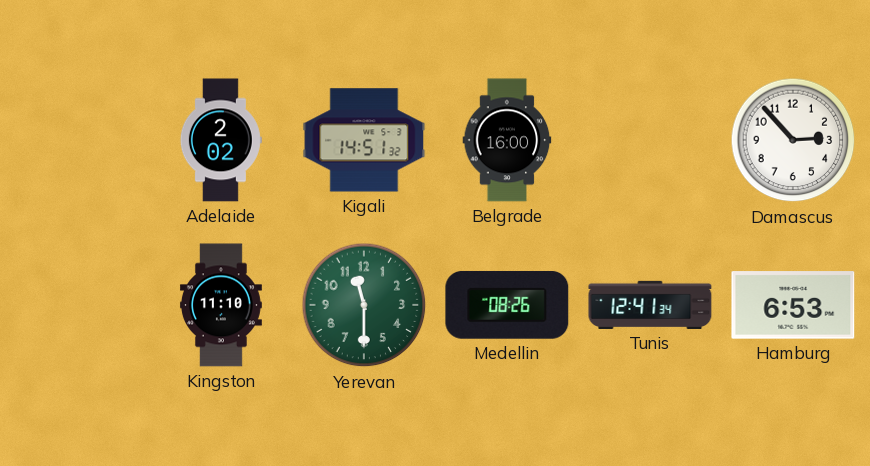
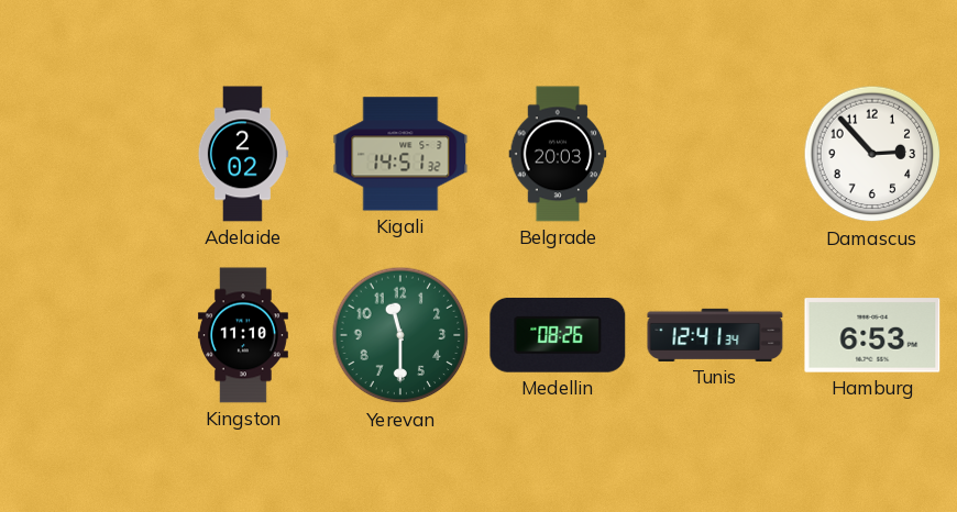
Belgrade: 16:00 -> 20:03 (558, 154)
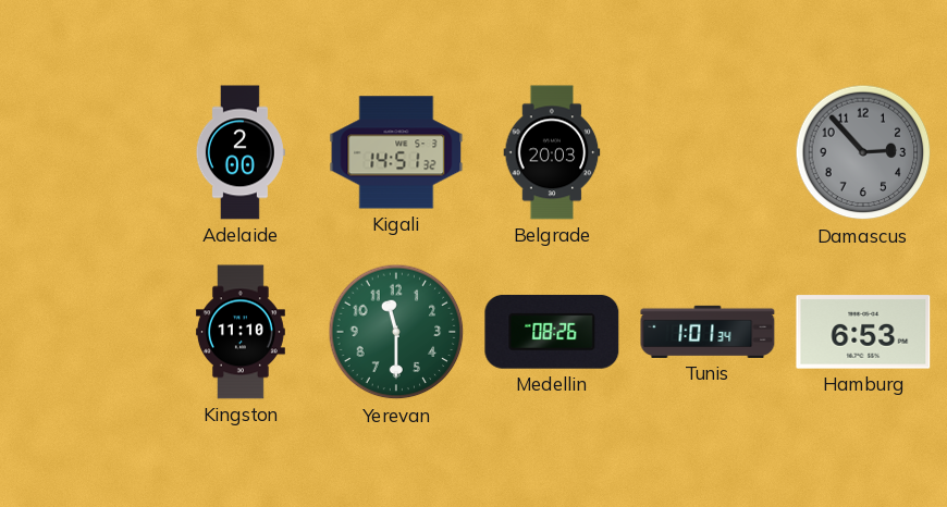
Adelaide: 2:02 -> 2:00 (241, 152)
Damascus dial: white -> grey (863, 152)
Tunis: 12:41 -> 1:01 (708, 332)
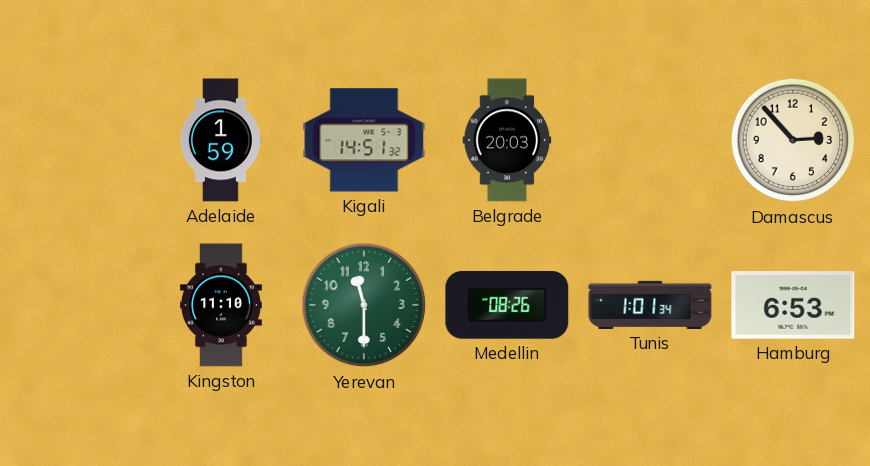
Adelaide: 2:00 -> 1:59 (221, 140)
Damascus dial: grey -> cream (793, 140)
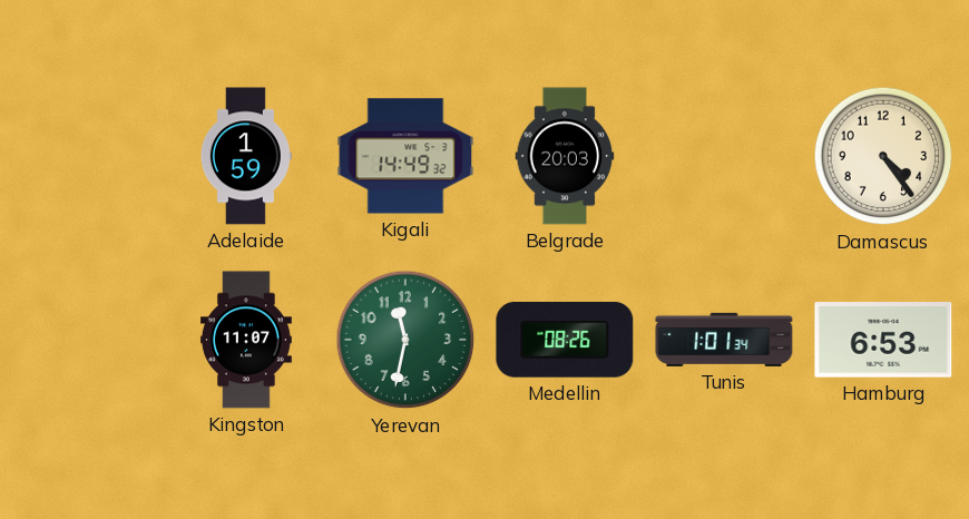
Kigali: 14:51 -> 14:49 (405, 156)
Damascus: 2:53 -> 4:24 (883, 156)
Kingston: 11:10 -> 11:07 (246, 340)
Yerevan: 11:30 -> 11:32 (405, 340)
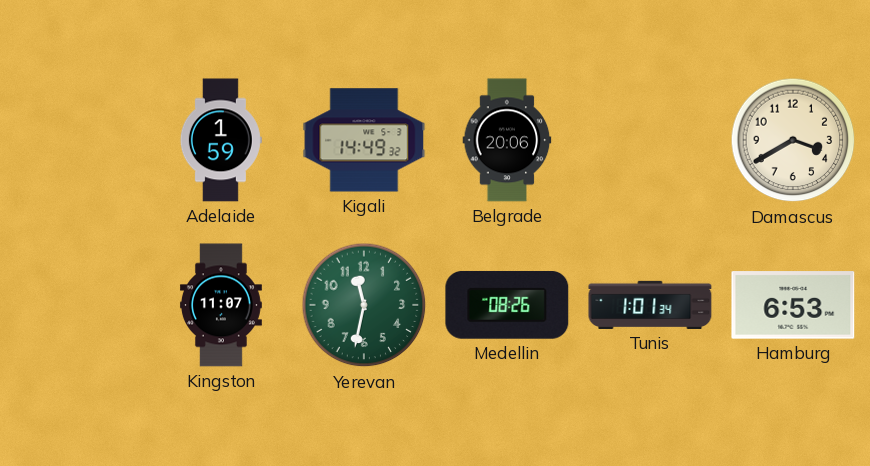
Belgrade: 20:03 -> 20:06 (507, 140)
Damascus: 4:24 -> 3:40 (793, 140)
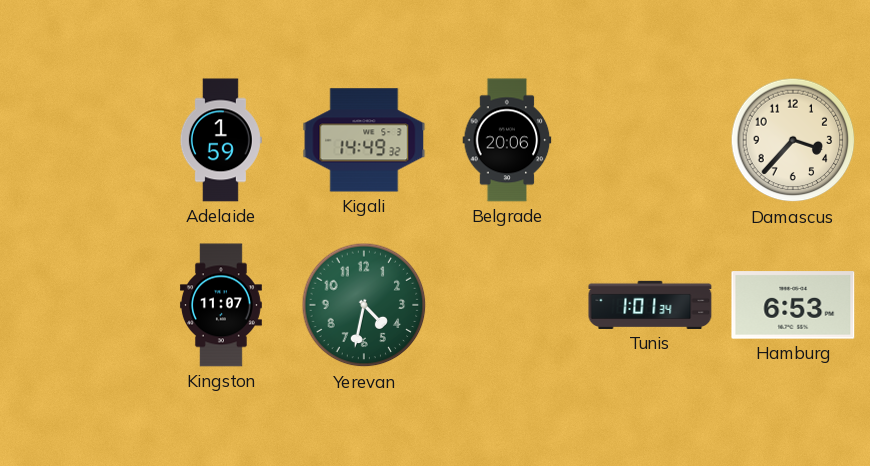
Damascus: 3:40 -> 3:37 (793, 140)
Yerevan: 11:32 -> 4:32 (364, 305)
Medellin: 08:26 -> none (507, 305)
